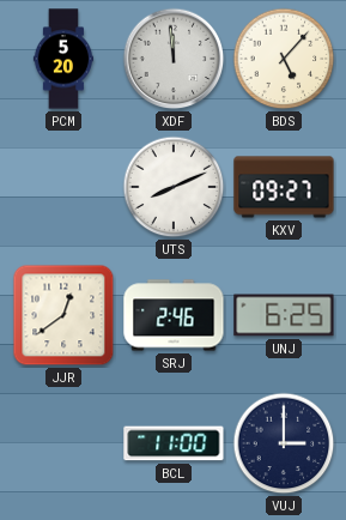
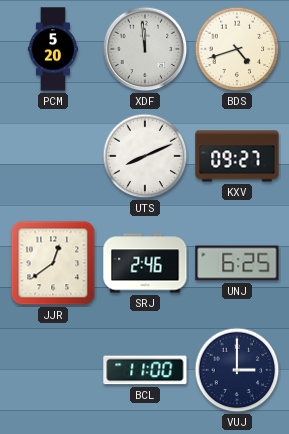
BDS: 5:07 -> 4:42 (237, 49)
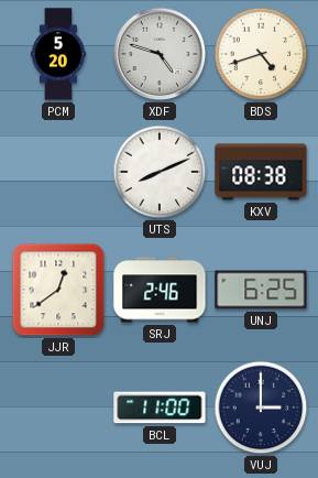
XDF: 11:59 -> 4:48 (160, 54)
KXV: 09:27 -> 08:38 (261, 172)
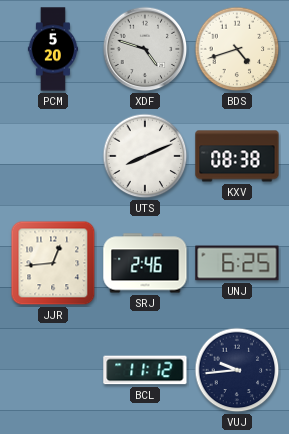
JJR: 12:39 -> 12:44 (53, 263)
BCL: 11:00 -> 11:12 (145, 370)
VUJ: 3:00 -> 9:44 (237, 370)
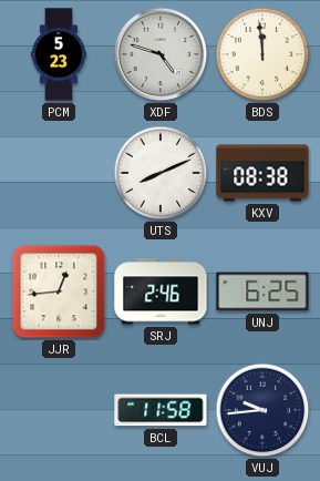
PCM: 5:20 -> 5:23 (58, 54)
BDS: 4:42 -> 11:59 (262, 54)
BCL: 11:12 -> 11:58 (161, 410)
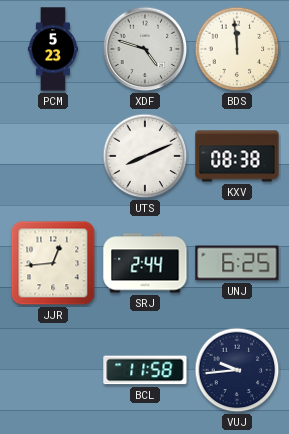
SRJ: 2:46 -> 2:44 (145, 263)
